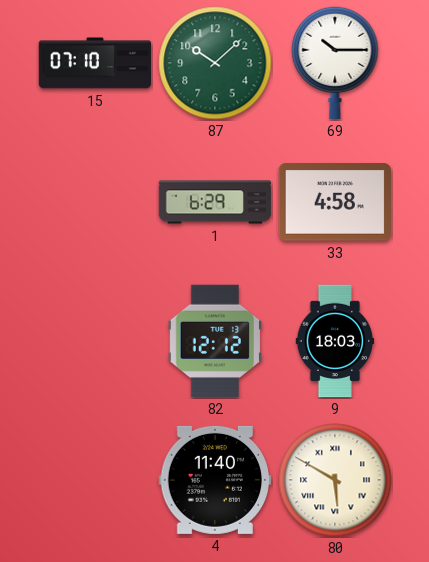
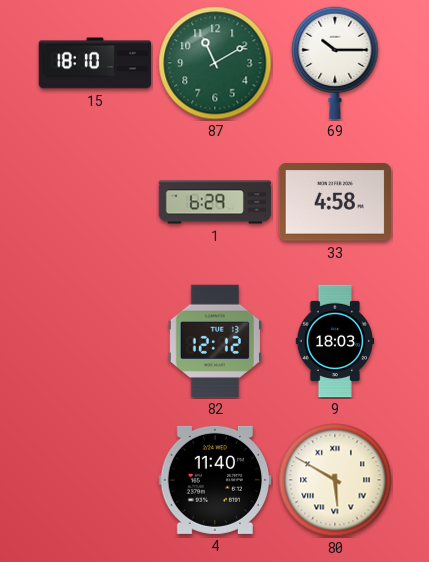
15: 07:10 -> 18:10 (95, 63)
87: 10:08 -> 11:10 (215, 63)
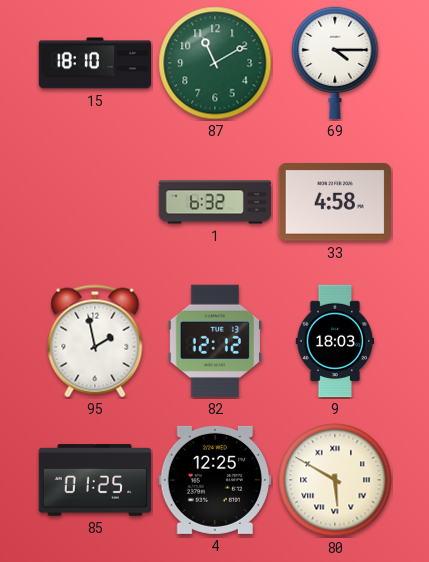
69: 10:15 -> 4:15 (335, 63)
1: 6:29 -> 6:32 (215, 202)
95: none -> 1:58 (95, 341)
85: none -> 01:25 (95, 480)
4: 11:40 -> 12:25 (215, 480)
